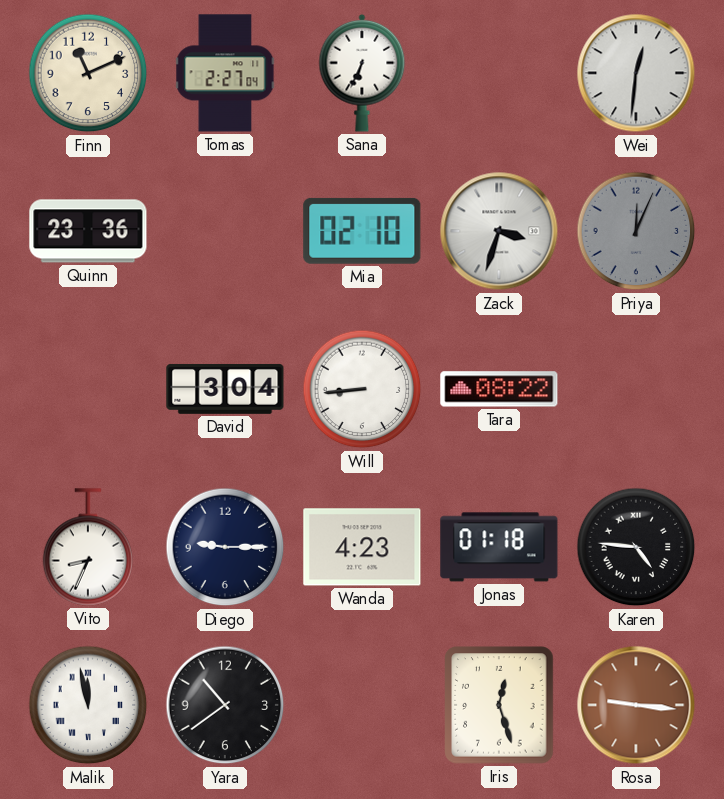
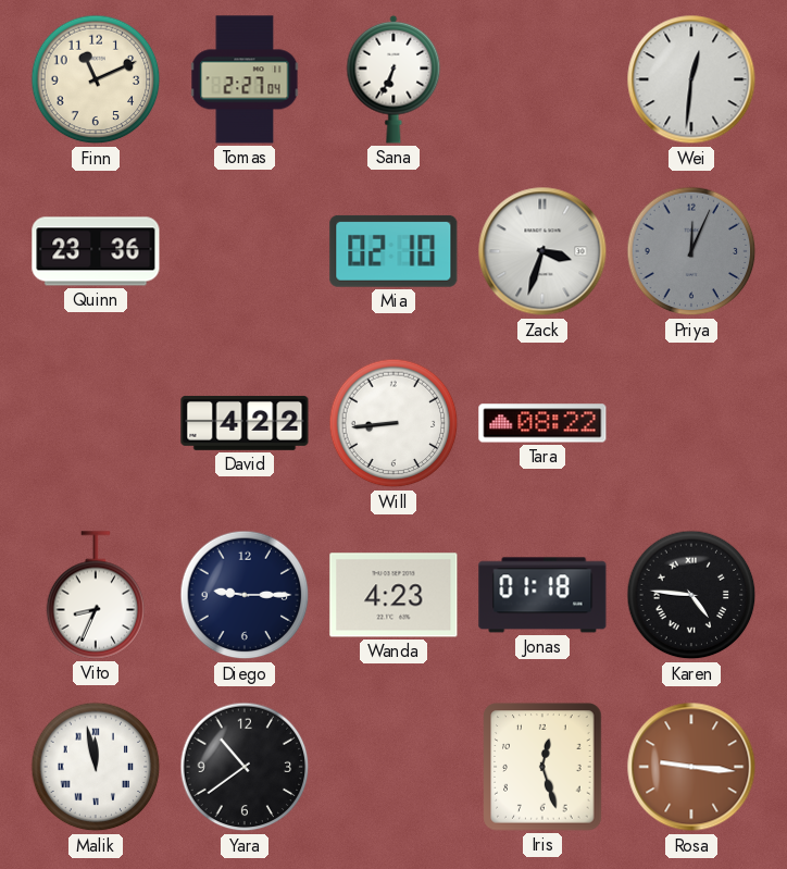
David: 3:04 -> 4:22 (245, 423)
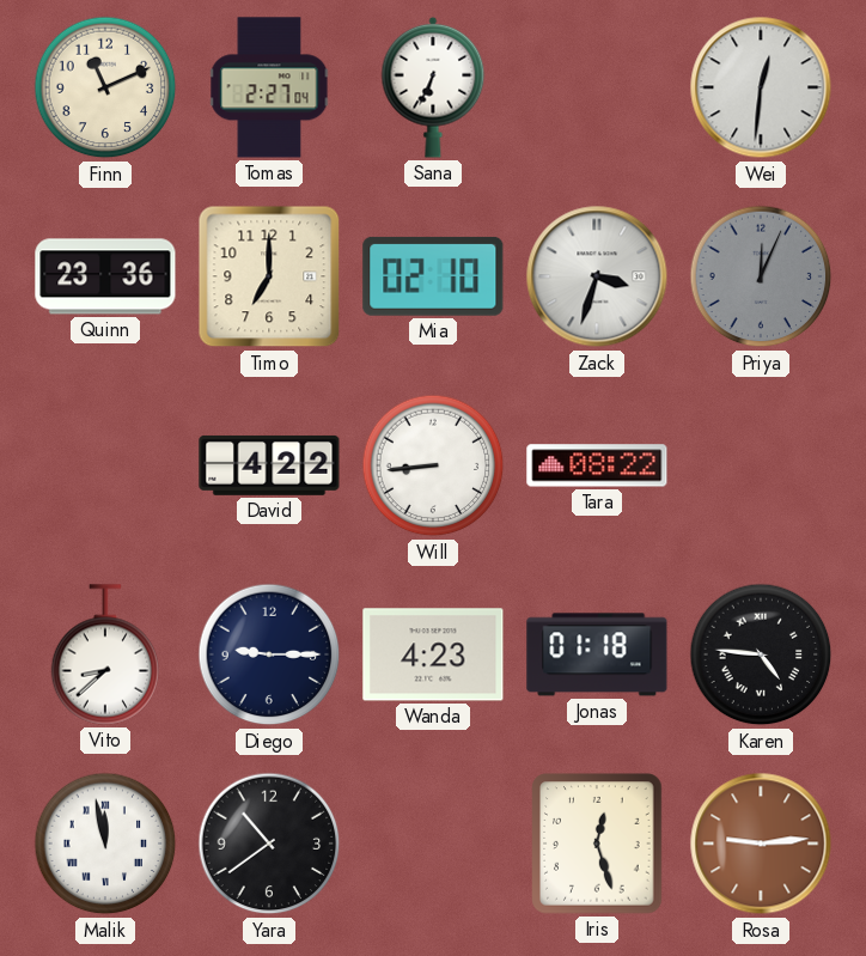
Timo: none -> 7:00 (269, 276)
Vito: 8:34 -> 8:38 (105, 654)
Rosa: 9:16 -> 9:14 (761, 844)
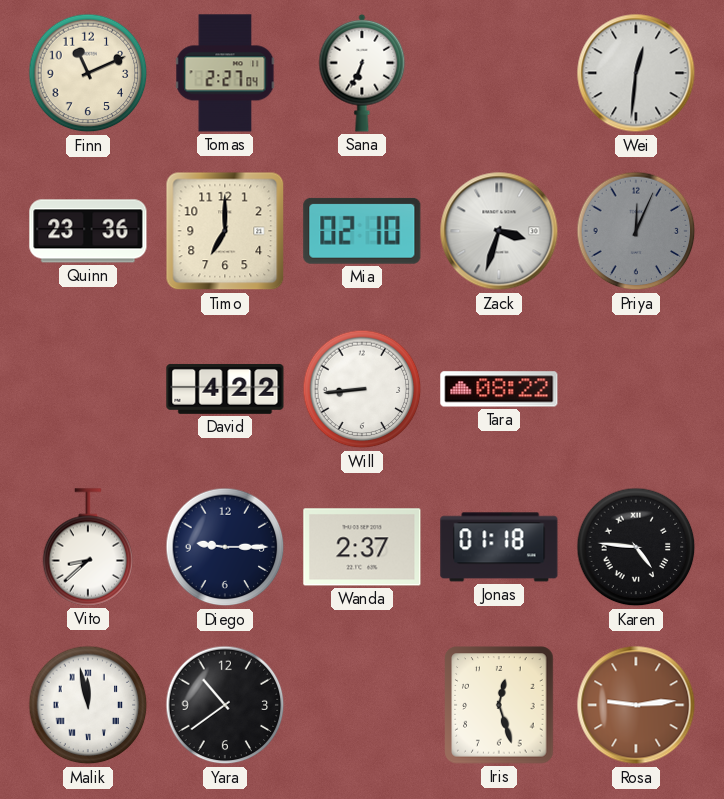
Wanda: 4:23 -> 2:37 (362, 547)
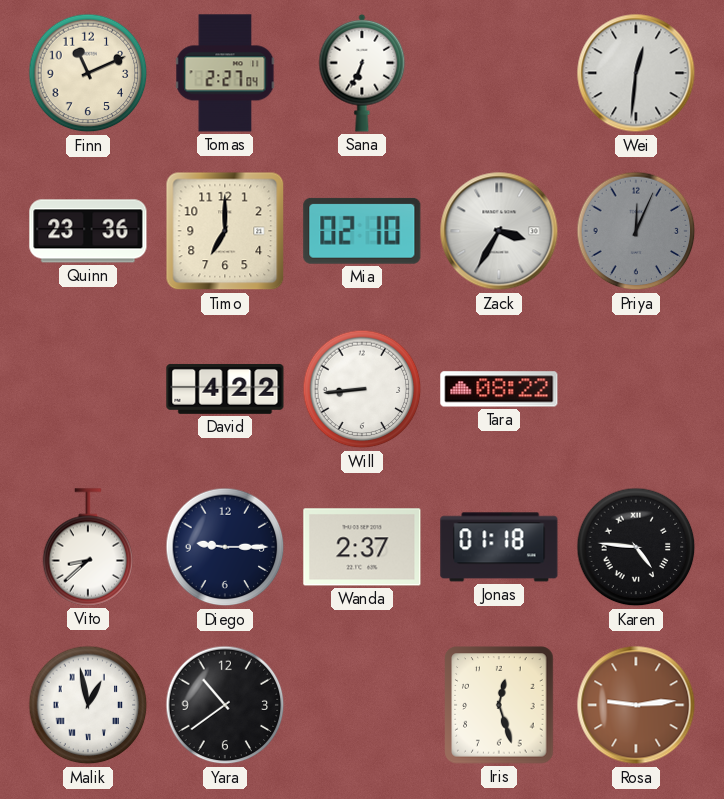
Zack: 3:33 -> 3:35 (499, 231)
Malik: 11:58 -> 12:58 (88, 705)
